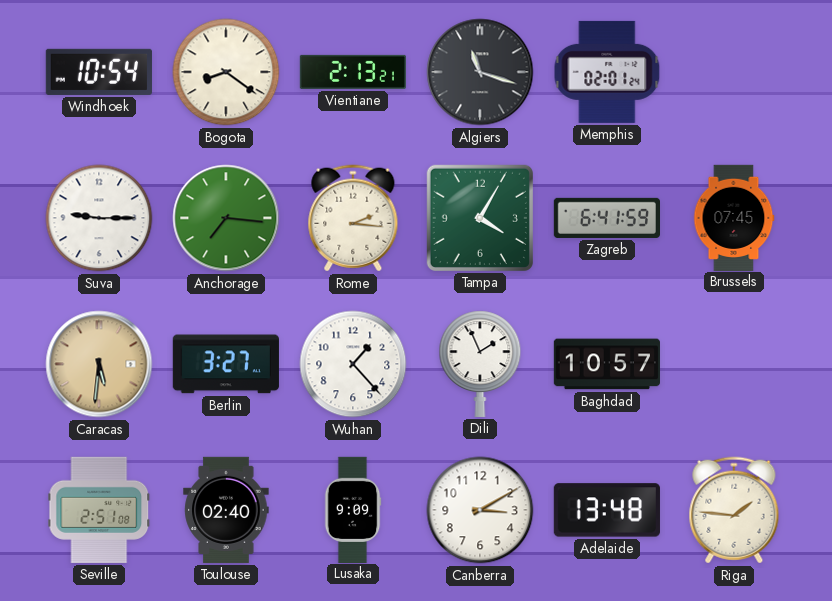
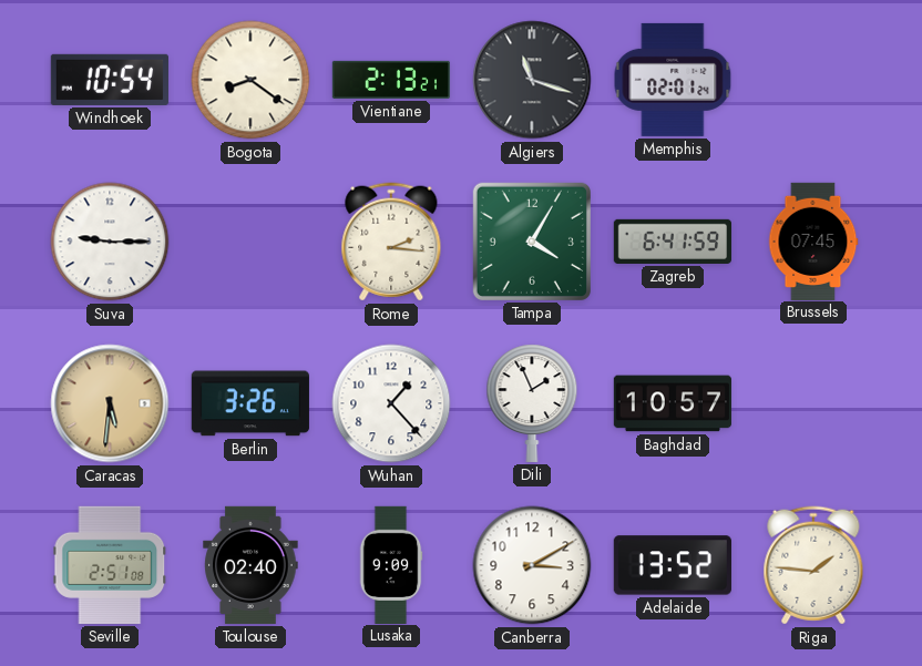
Anchorage: 7:16 -> none (226, 218)
Berlin: 3:27 -> 3:26 (250, 403)
Adelaide: 13:48 -> 13:52 (673, 565)
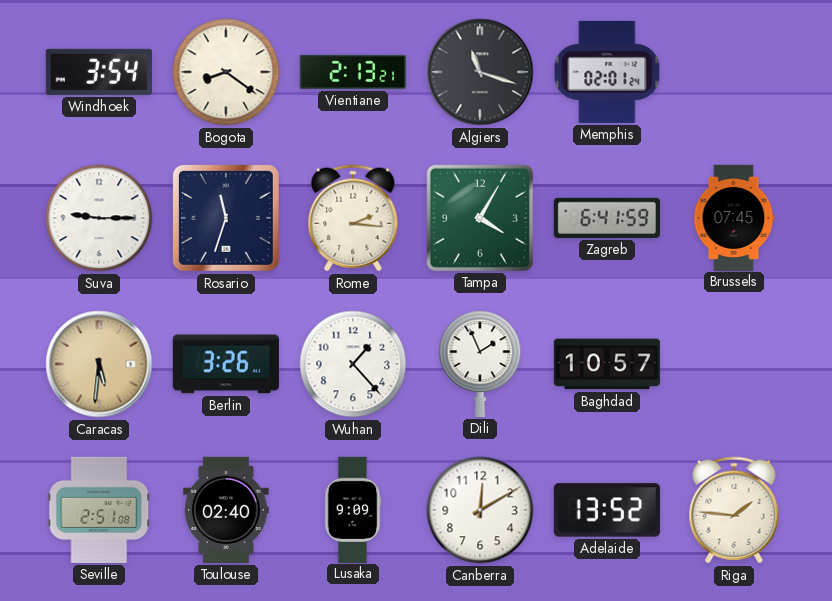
Windhoek: 10:54 -> 3:54 (99, 72)
Rosario: none -> 11:33 (226, 218)
Canberra: 3:10 -> 12:10 (480, 510)
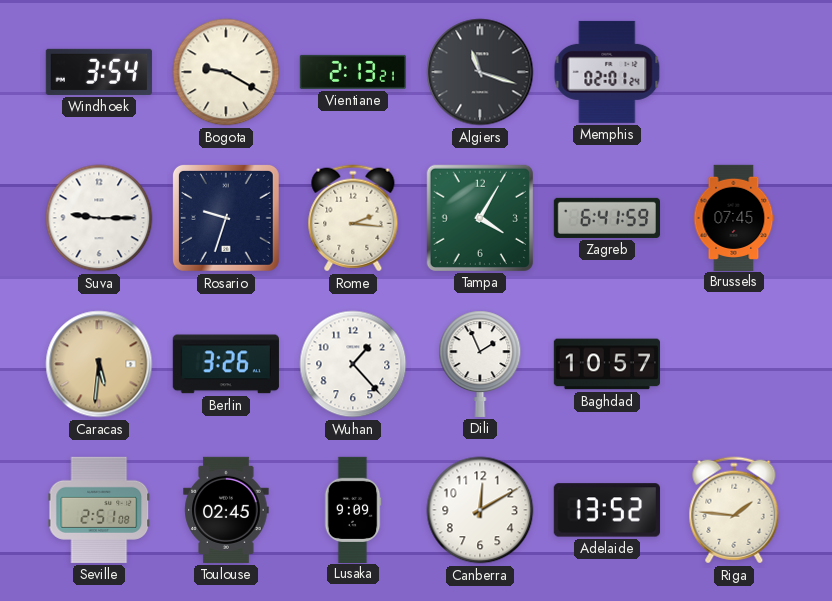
Bogota: 8:21 -> 9:20 (226, 72)
Rosario: 11:33 -> 9:33 (226, 218)
Toulouse: 02:40 -> 02:45 (226, 510)
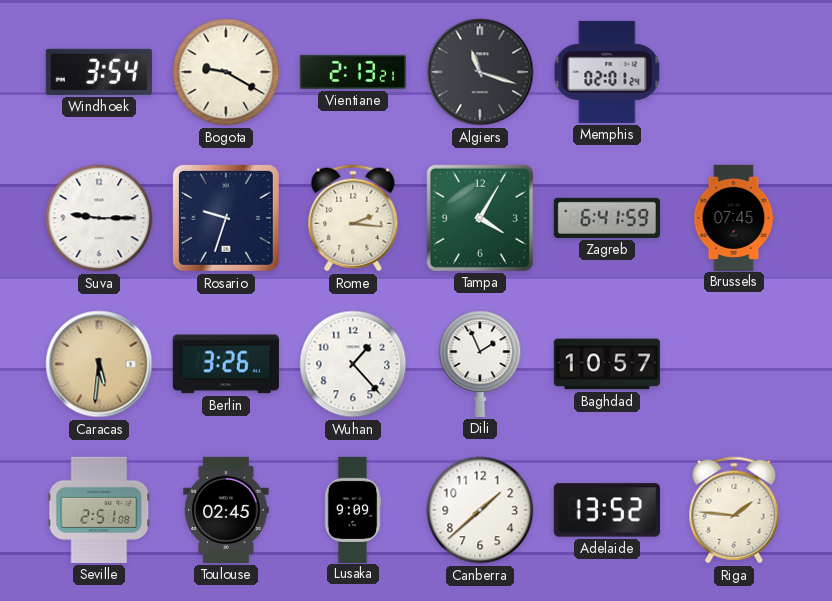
Canberra: 12:10 -> 1:38 (480, 510)
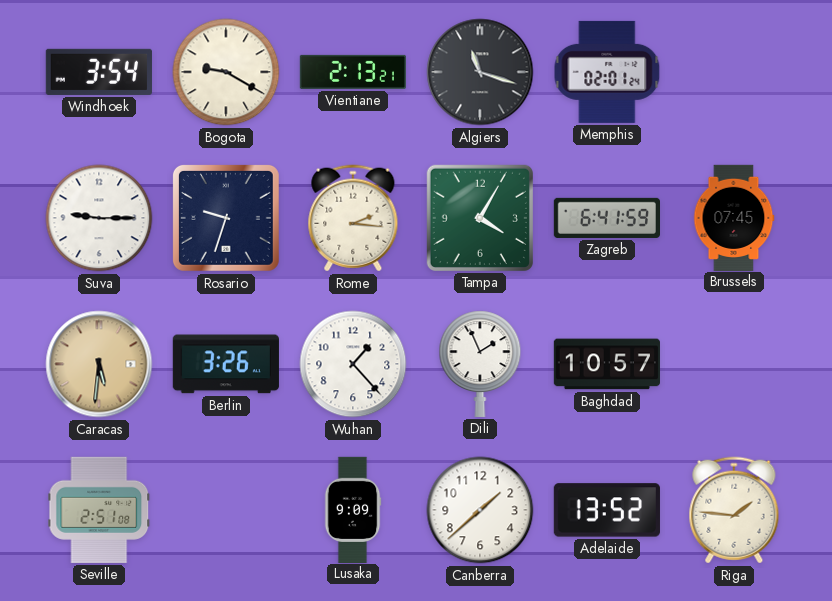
Toulouse: 02:45 -> none (226, 510)
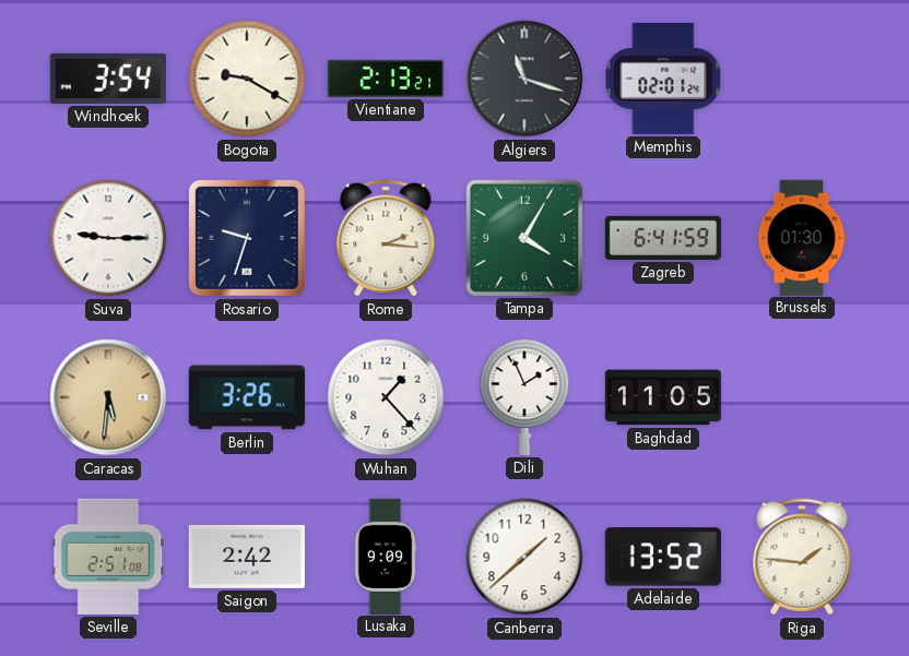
Brussels: 07:45 -> 01:30 (802, 237)
Baghdad: 10:57 -> 11:05 (663, 397)
Saigon: none -> 2:42 (247, 557)
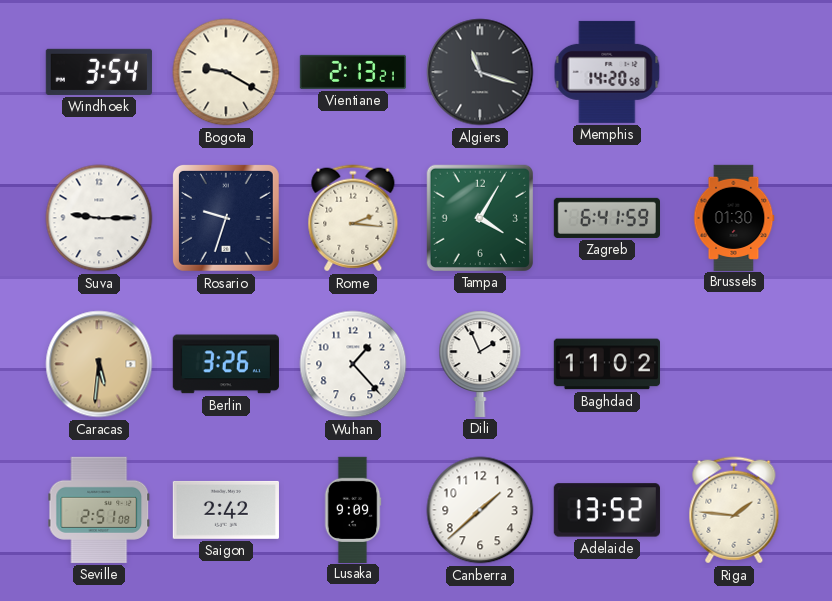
Memphis: 02:01 -> 14:20 (607, 72)
Baghdad: 11:05 -> 11:02 (607, 364)
